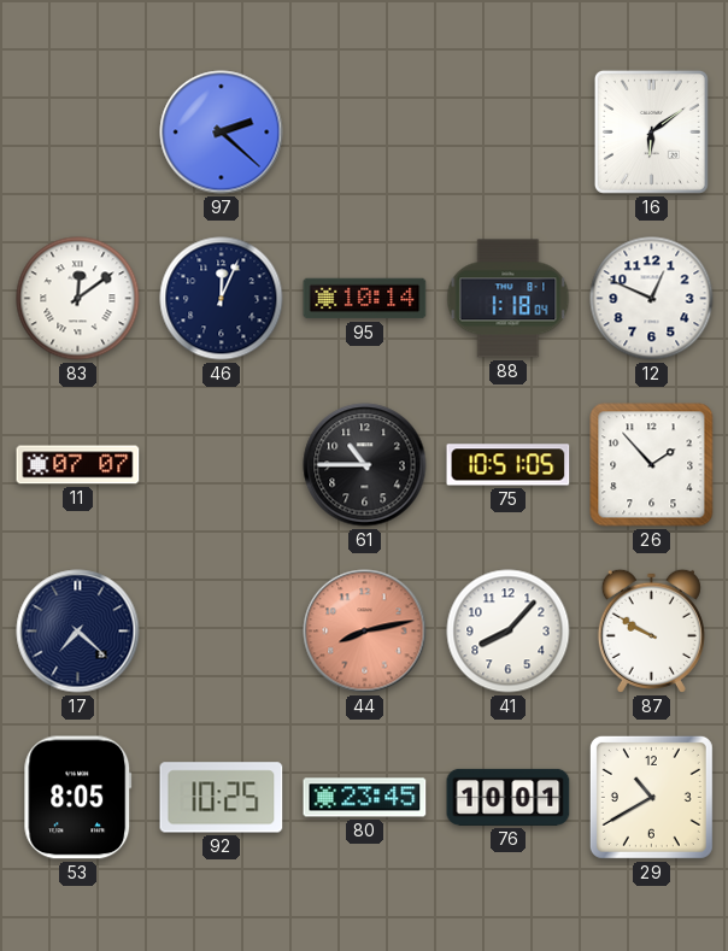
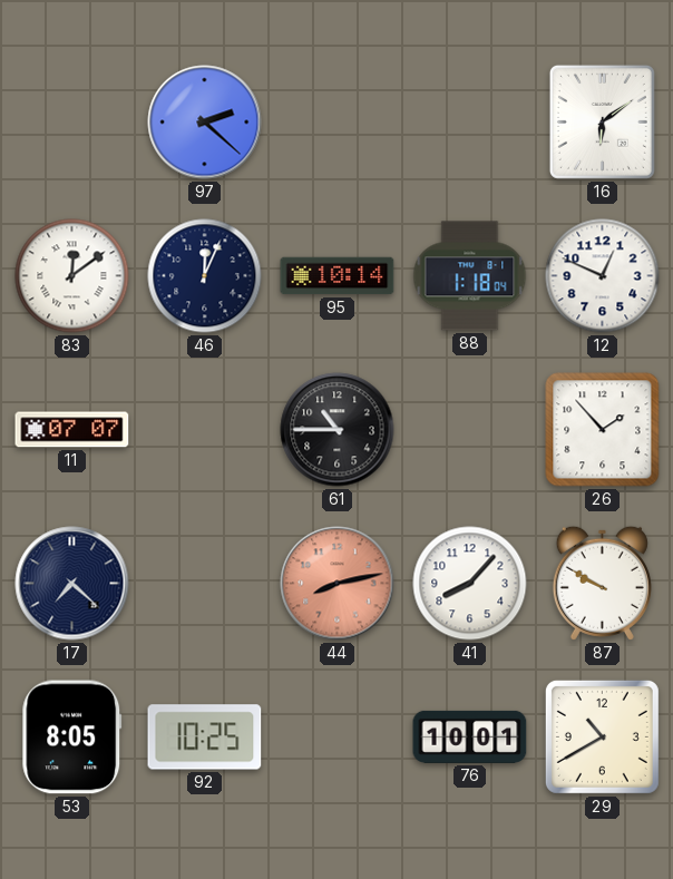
75: 10:51 -> none (509, 465)
80: 23:45 -> none (365, 798)
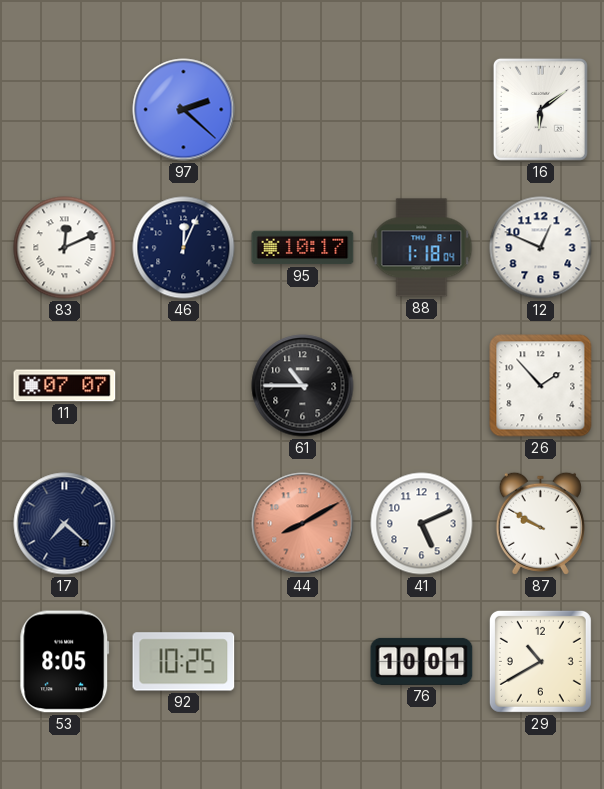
83: 12:09 -> 12:11 (65, 248)
95: 10:14 -> 10:17 (303, 248)
44: 8:13 -> 8:10 (303, 524)
41: 8:07 -> 5:11 (422, 524)
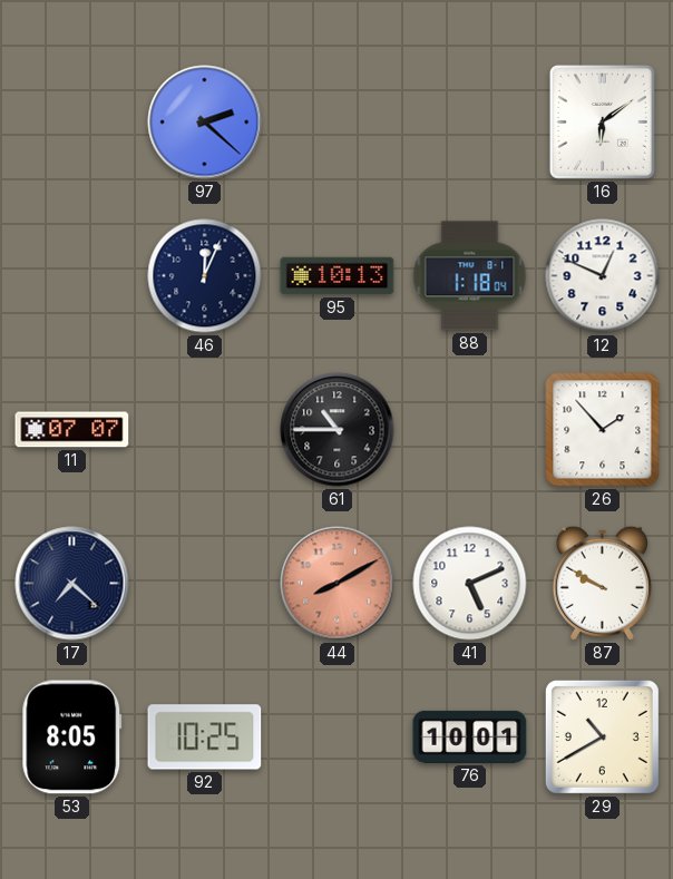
83: 12:11 -> none (65, 248)
95: 10:17 -> 10:13 (338, 276)
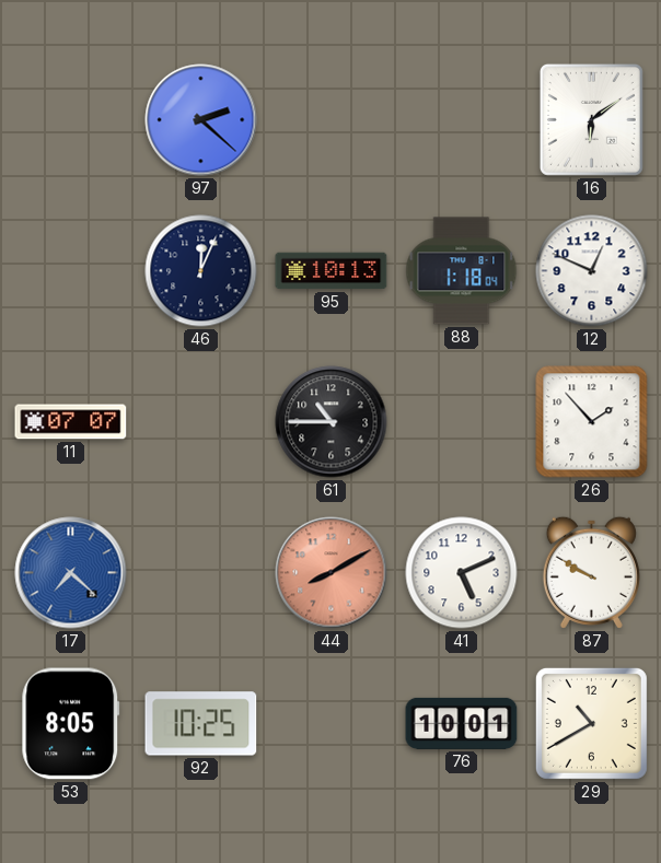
17 dial: navy -> blue (71, 573)
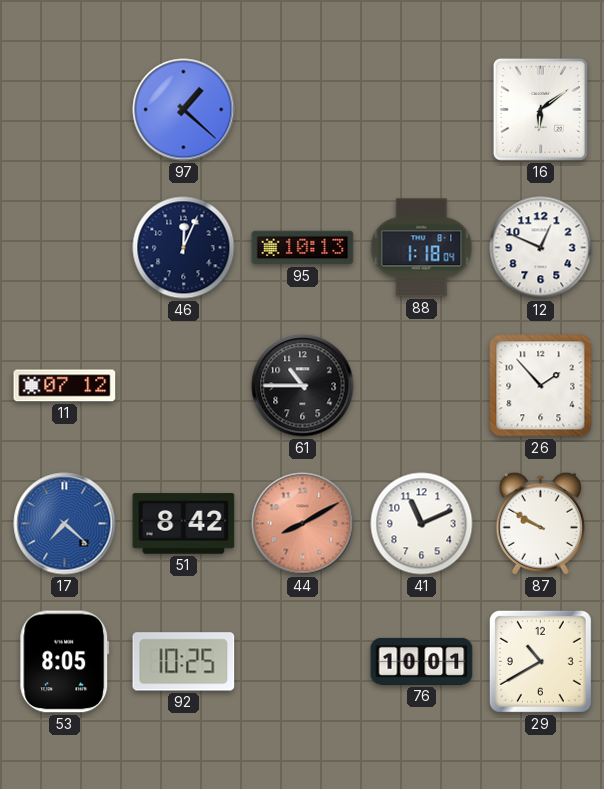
97: 2:22 -> 1:22 (184, 110)
11: 07:07 -> 07:12 (65, 386)
51: none -> 8:42 (184, 524)
41: 5:11 -> 11:11 (422, 524)
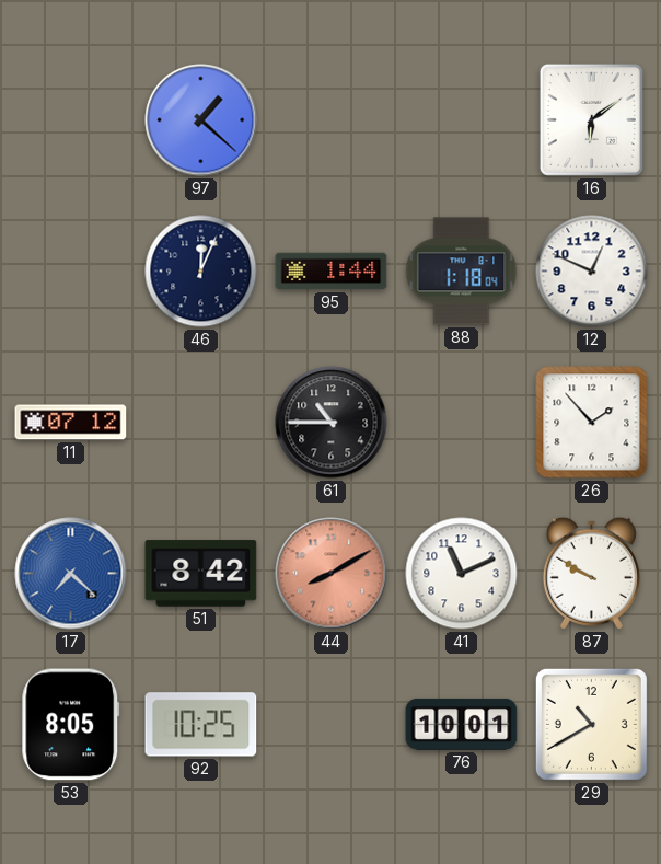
95: 10:13 -> 1:44 (332, 272)
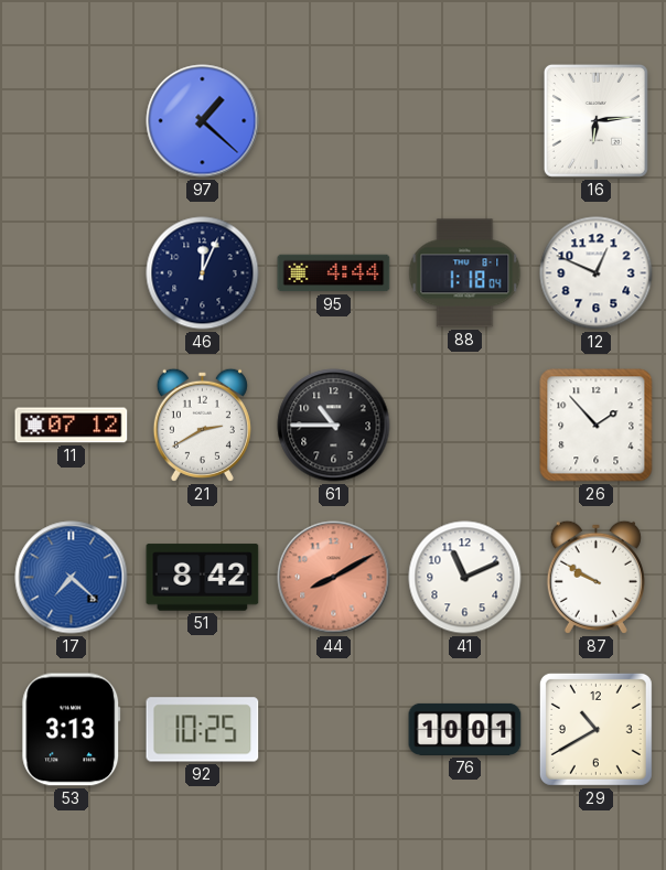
16: 6:09 -> 6:14 (595, 120)
95: 1:44 -> 4:44 (334, 273)
21: none -> 2:40 (202, 425)
53: 8:05 -> 3:13 (72, 730)
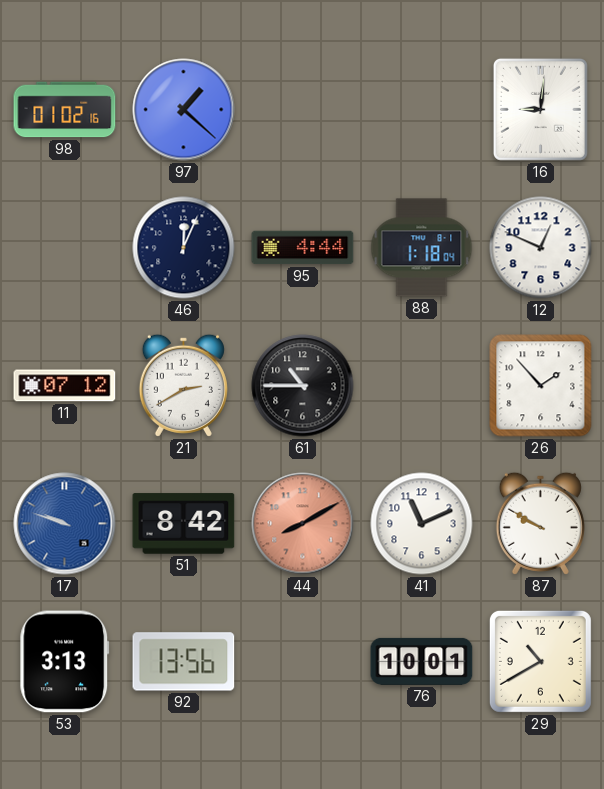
98: none -> 01:02 (65, 110)
16: 6:14 -> 9:01 (540, 109)
17: 7:22 -> 9:48 (65, 524)
92: 10:25 -> 13:56 (184, 662)
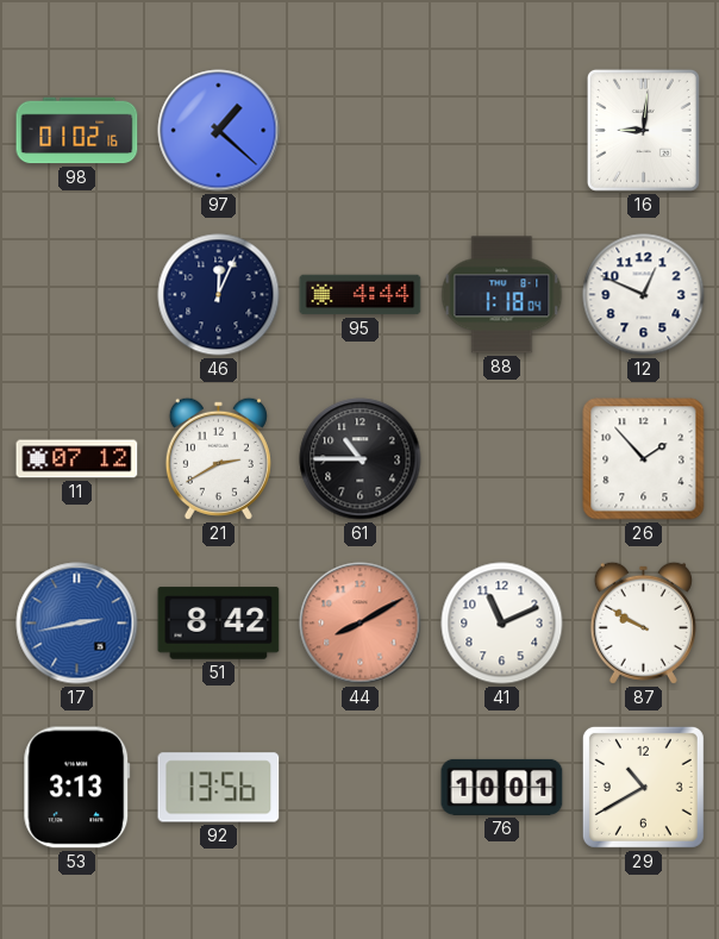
17: 9:48 -> 2:43 (77, 624)
